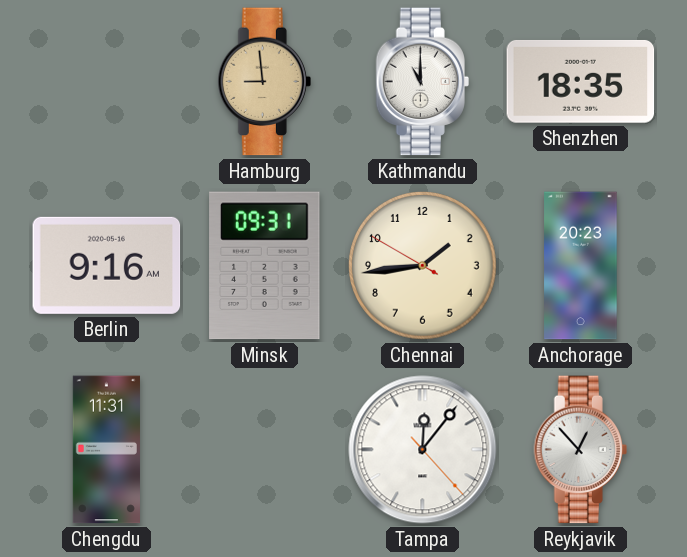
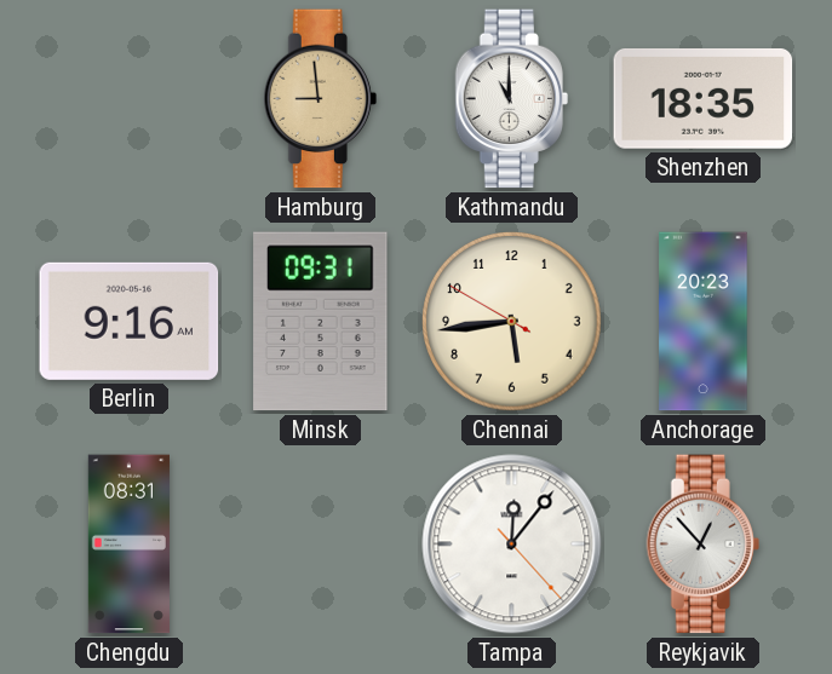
Chennai: 1:43 -> 5:43 (512, 322)
Chengdu: 11:31 -> 08:31 (128, 545)
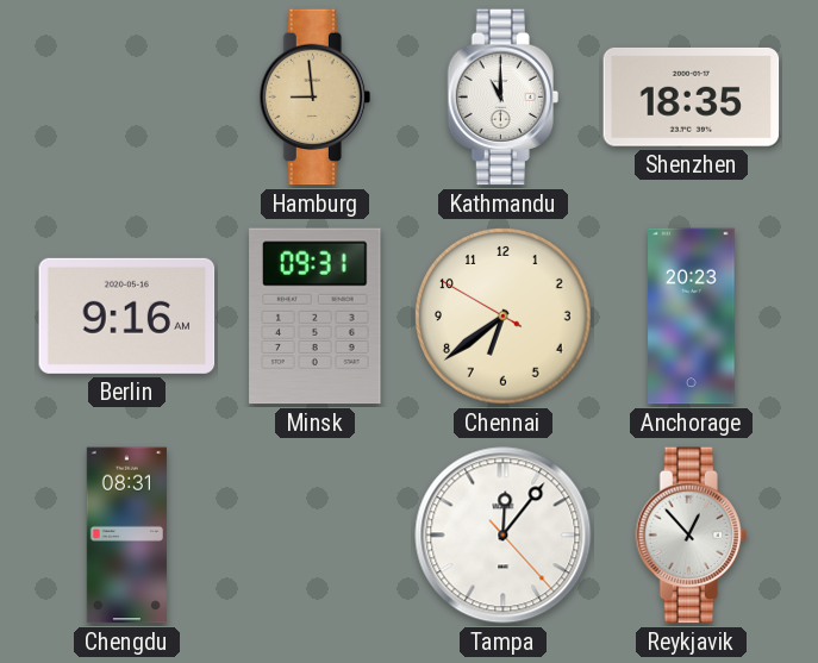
Chennai: 5:43 -> 6:38 (504, 317)
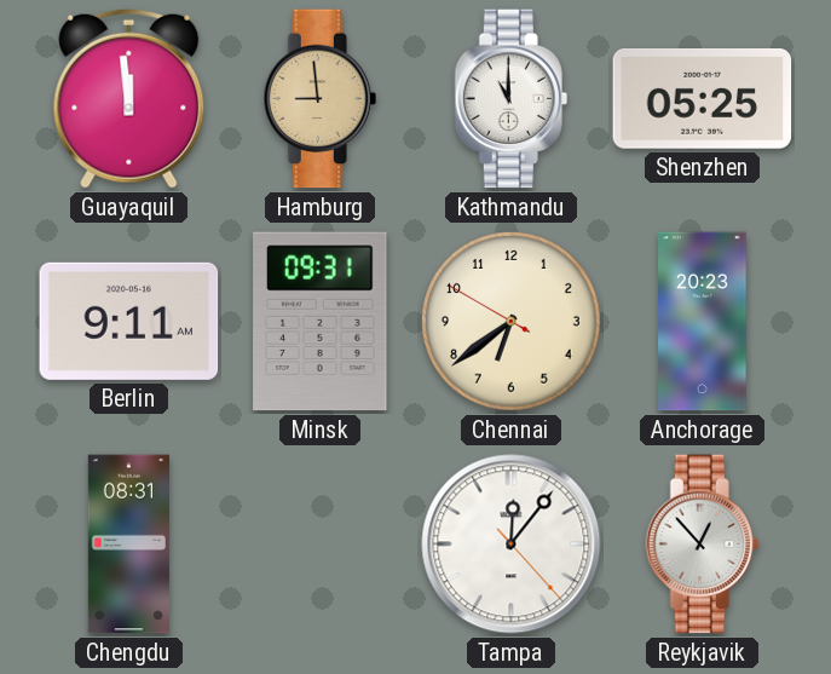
Guayaquil: none -> 11:59 (129, 98)
Shenzhen: 18:35 -> 05:25 (703, 98)
Berlin: 9:16 -> 9:11 (129, 321)
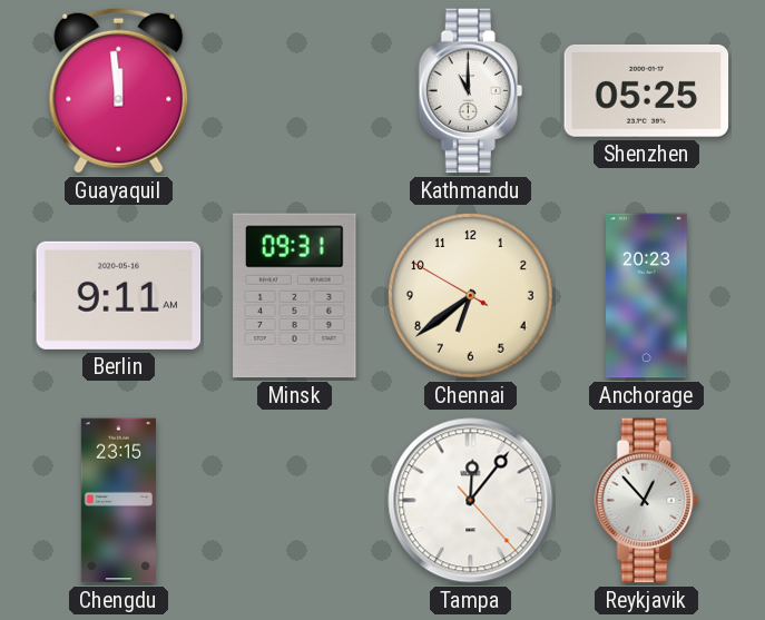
Hamburg: 8:59 -> none (319, 99)
Chengdu: 08:31 -> 23:15 (118, 501)
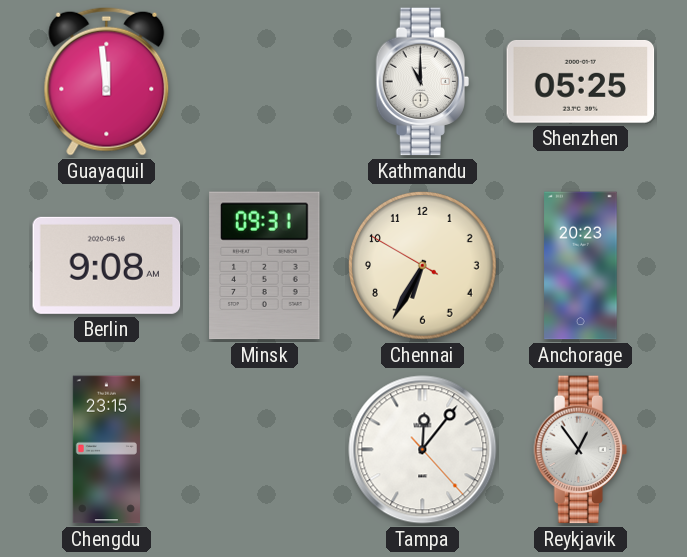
Berlin: 9:11 -> 9:08 (107, 265)
Chennai: 6:38 -> 6:34 (423, 266)
Reykjavik: 12:53 -> 12:54 (580, 450)
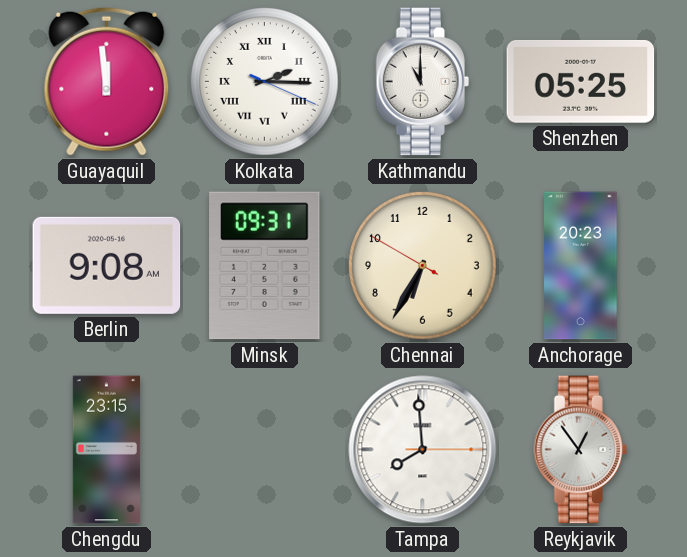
Kolkata: none -> 2:15 (265, 82)
Tampa: 12:06 -> 7:59 (423, 450)
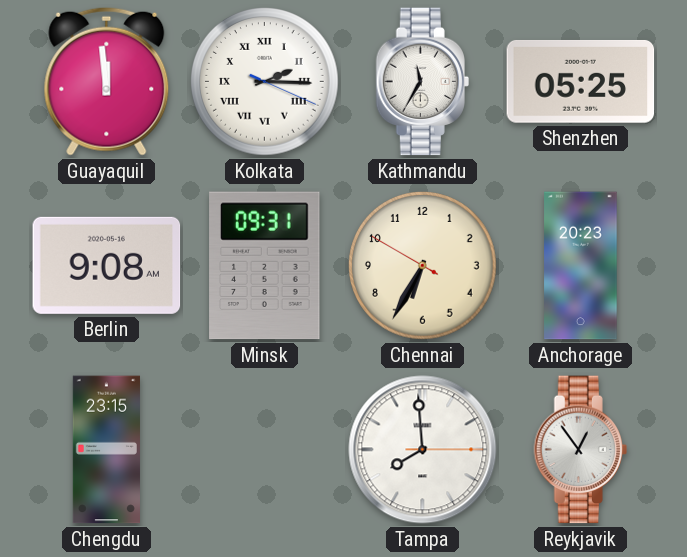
Kathmandu: 11:00 -> 11:35 (422, 82)
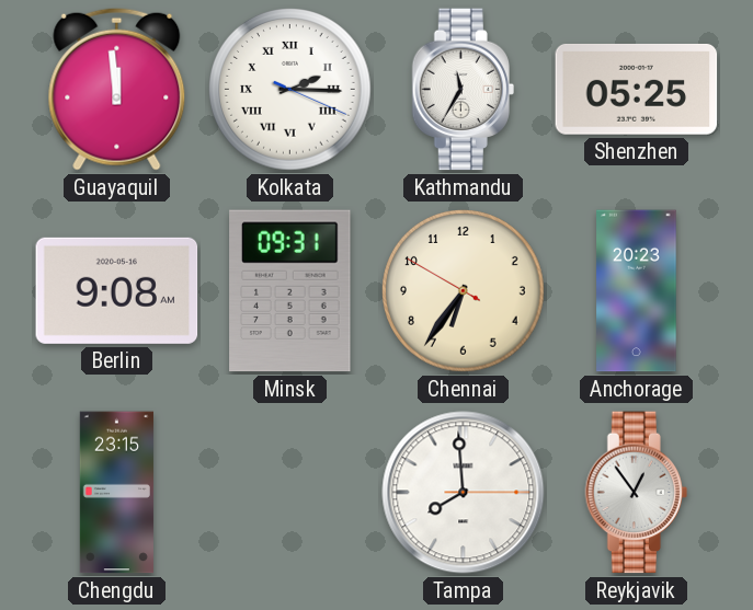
Chennai: 6:34 -> 6:35 (464, 291)
